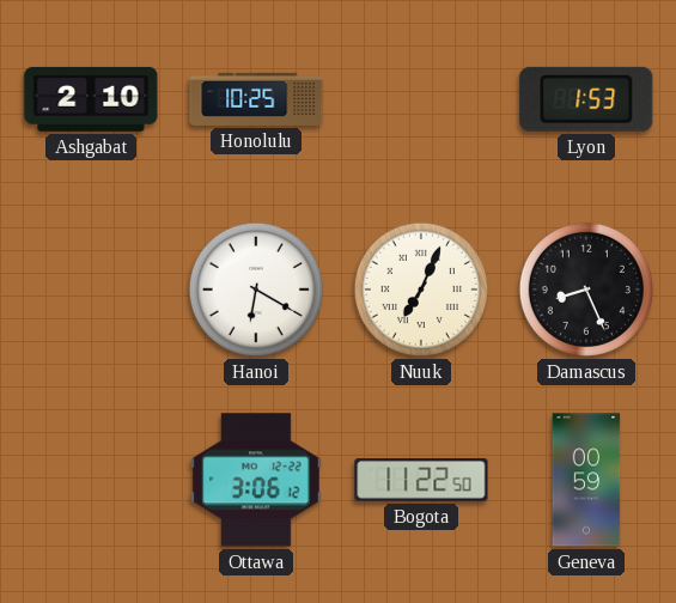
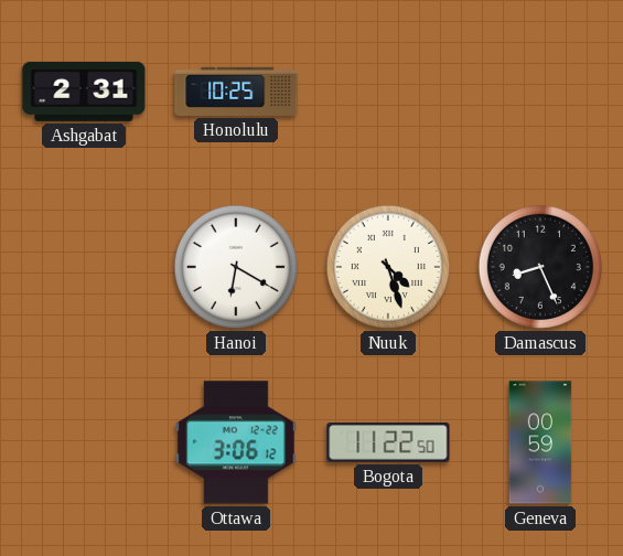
Ashgabat: 2:10 -> 2:31 (84, 92)
Lyon: 1:53 -> none (586, 99)
Nuuk: 7:04 -> 4:27 (388, 267)
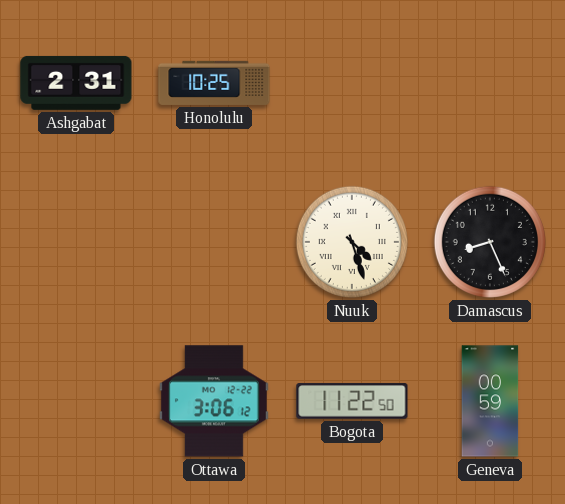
Hanoi: 6:20 -> none (236, 267)
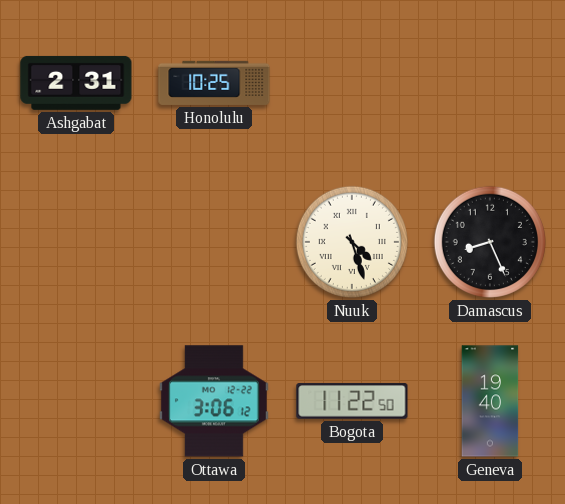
Geneva: 00:59 -> 19:40 (490, 401)
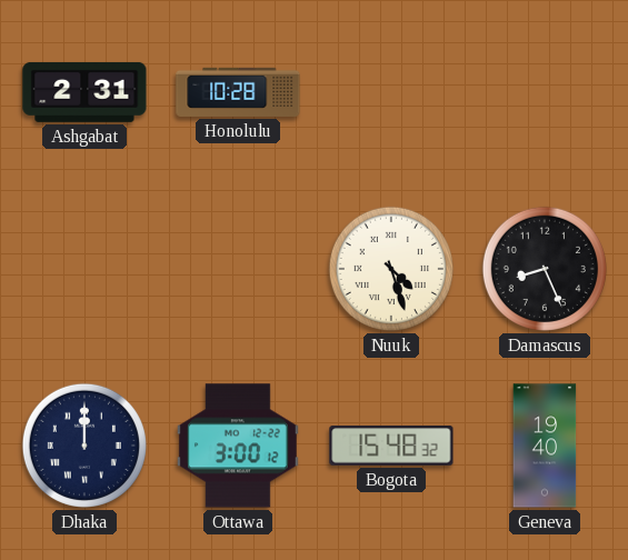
Honolulu: 10:25 -> 10:28 (238, 92)
Dhaka: none -> 12:00 (84, 446)
Ottawa: 3:06 -> 3:00 (238, 446)
Bogota: 11:22 -> 15:48 (391, 446)
